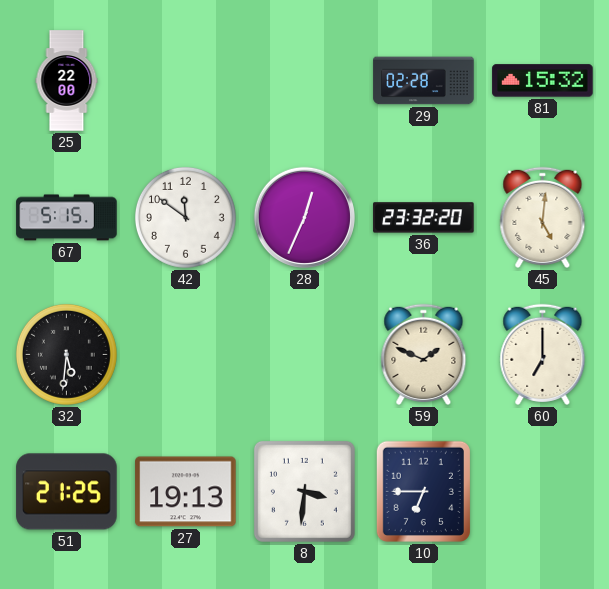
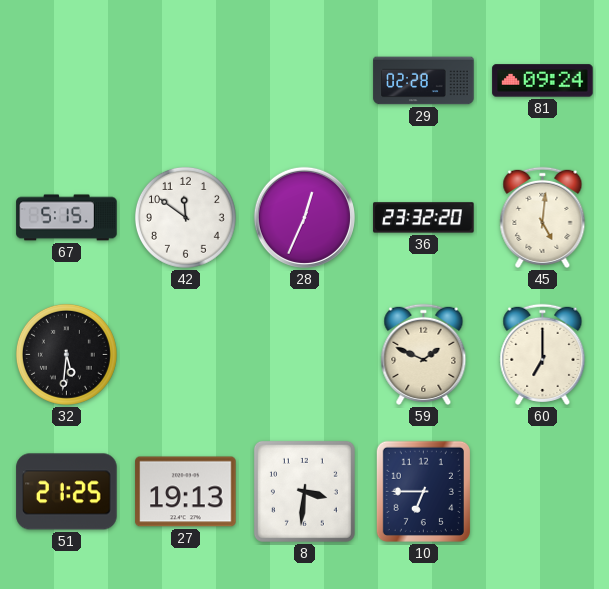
25: 22:00 -> none (67, 81)
81: 15:32 -> 09:24 (543, 81)
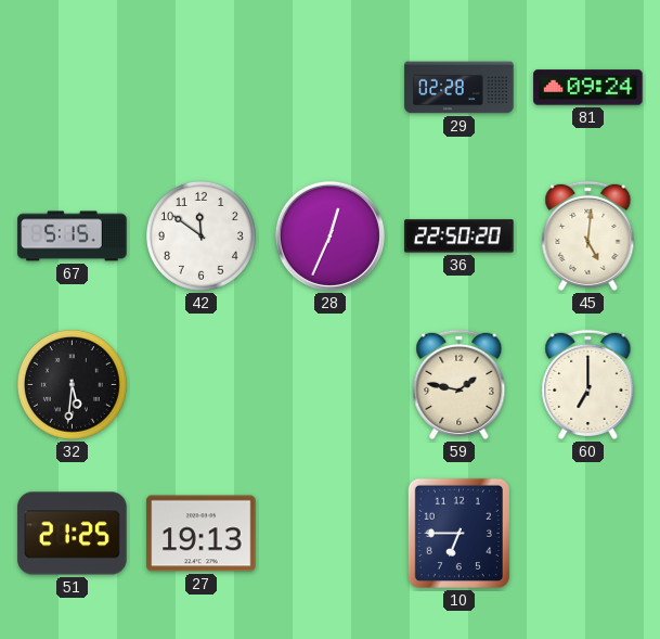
36: 23:32 -> 22:50 (460, 237)
59: 1:49 -> 1:47 (460, 384)
8: 3:31 -> none (304, 491)
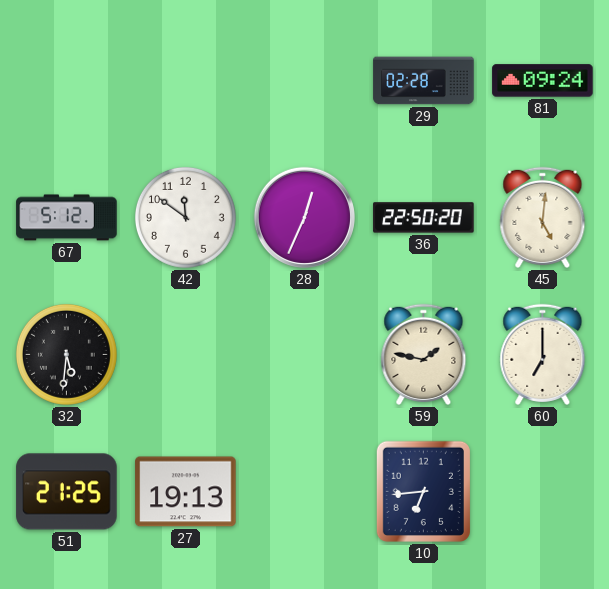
67: 5:15 -> 5:12 (67, 218)
10: 6:45 -> 6:44 (423, 491)
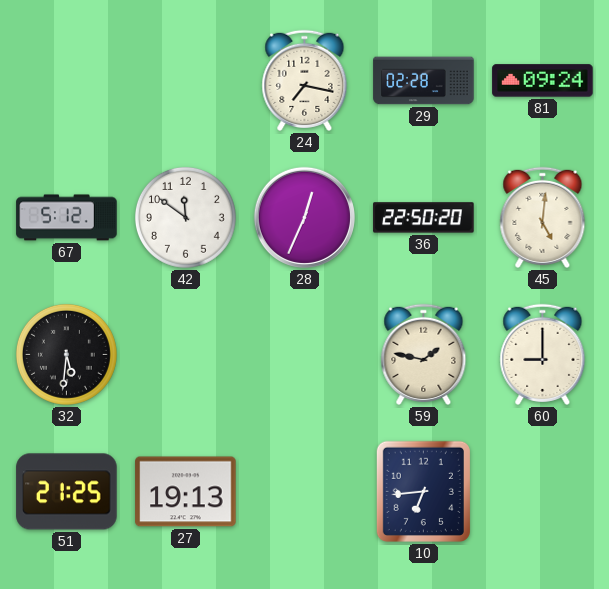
24: none -> 7:17 (305, 80)
60: 7:00 -> 9:00 (543, 354)
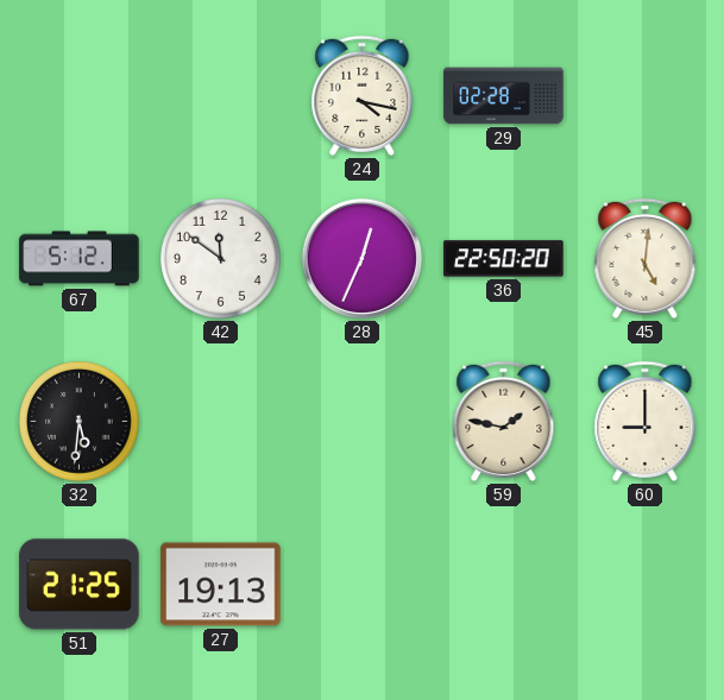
24: 7:17 -> 4:17 (363, 95)
81: 09:24 -> none (543, 81)
10: 6:44 -> none (423, 491)
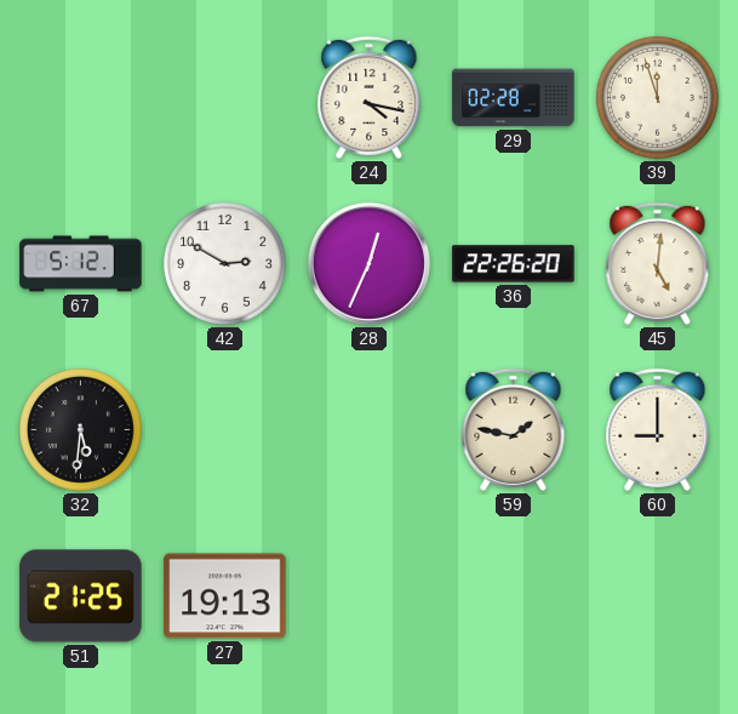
39: none -> 11:57 (657, 97)
42: 11:51 -> 2:50 (224, 263)
36: 22:50 -> 22:26 (514, 264)
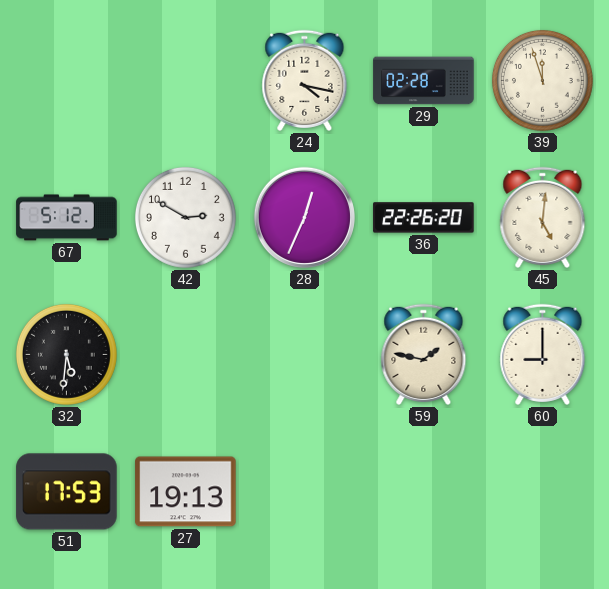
51: 21:25 -> 17:53 (67, 492)
